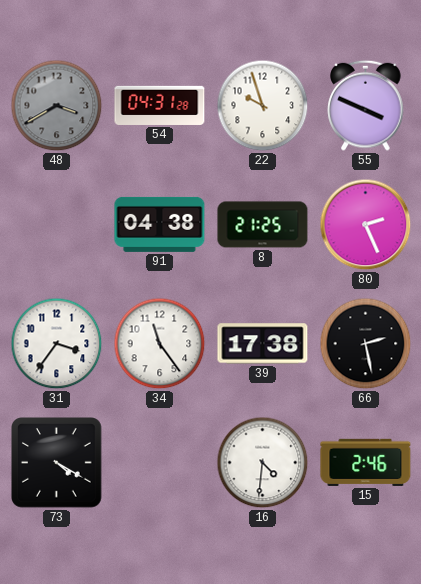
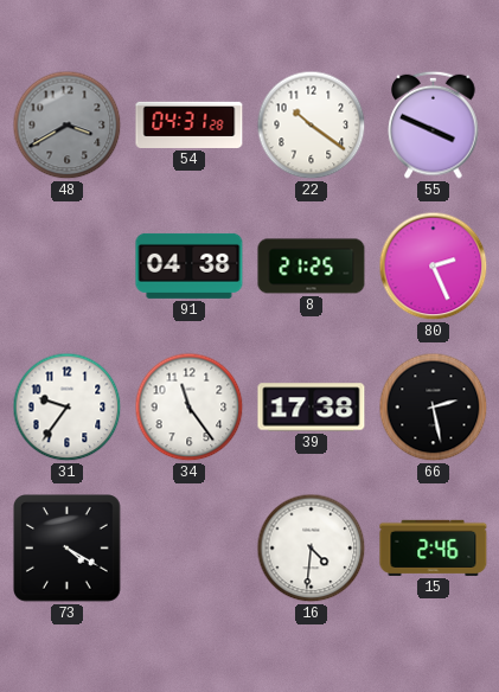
22: 9:57 -> 10:21 (312, 126)
31: 3:36 -> 9:36 (68, 408)
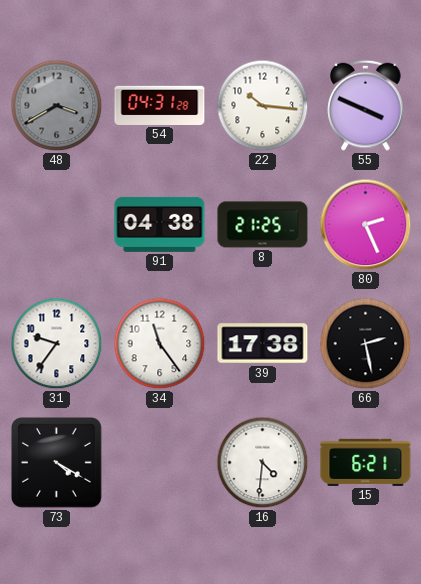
22: 10:21 -> 10:16 (263, 106)
15: 2:46 -> 6:21 (366, 462)
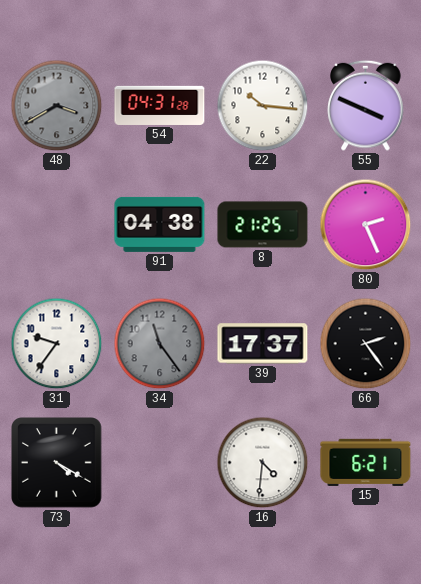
34 dial: white -> grey (160, 344)
39: 17:38 -> 17:37 (263, 344)
66: 2:28 -> 2:24 (366, 344)
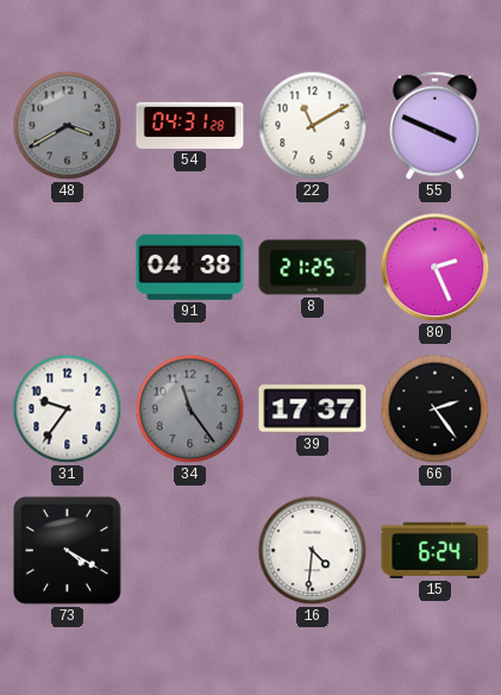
22: 10:16 -> 11:10 (313, 126)
15: 6:21 -> 6:24 (436, 550)
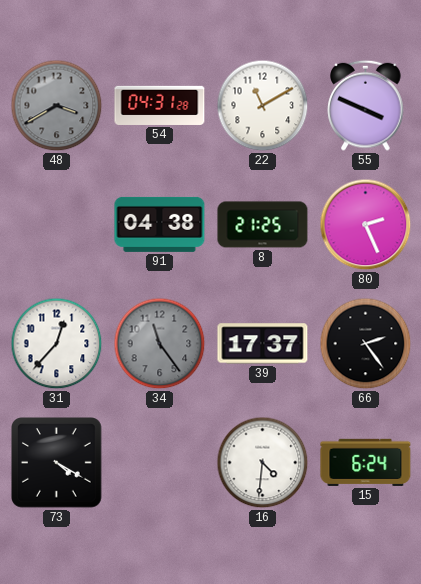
31: 9:36 -> 12:37 (57, 344)
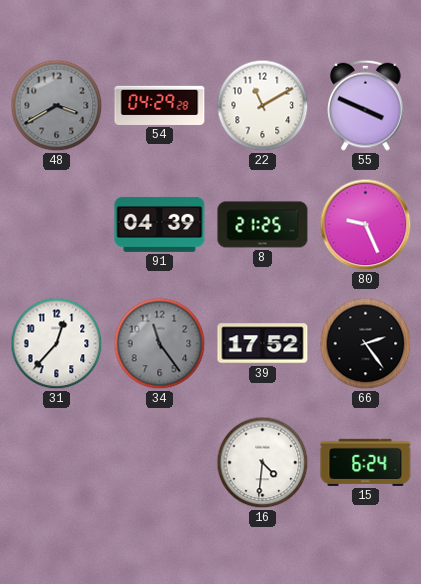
54: 04:31 -> 04:29 (160, 105)
91: 04:38 -> 04:39 (160, 224)
80: 2:26 -> 9:26 (366, 225)
39: 17:37 -> 17:52 (263, 344)
73: 4:20 -> none (57, 463)
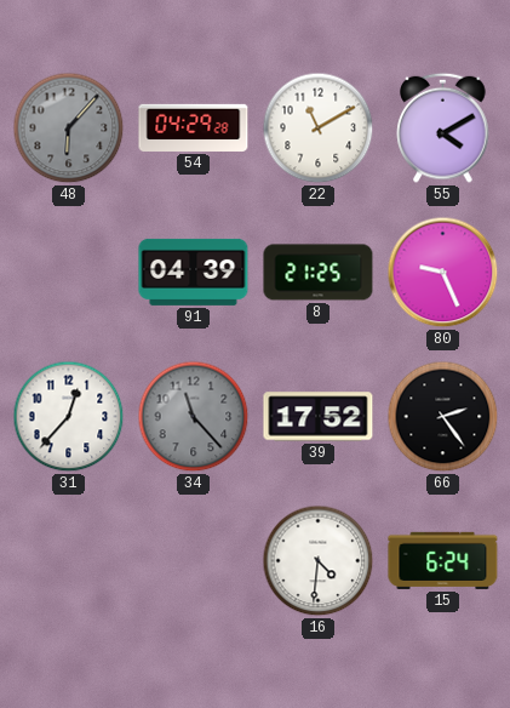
48: 3:40 -> 6:07 (69, 129)
55: 3:49 -> 4:10 (443, 127)
34: 11:24 -> 11:23 (194, 417)
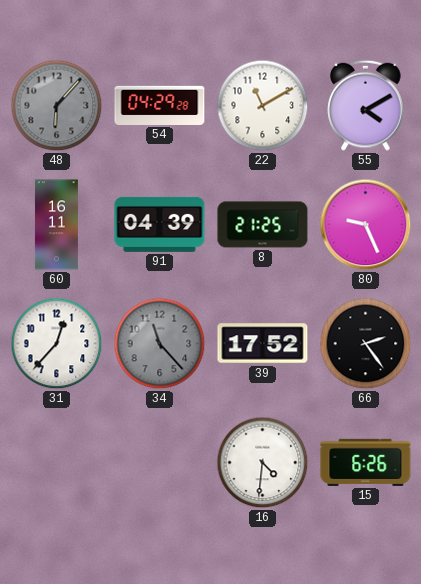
60: none -> 16:11 (56, 225)
15: 6:24 -> 6:26 (366, 462)
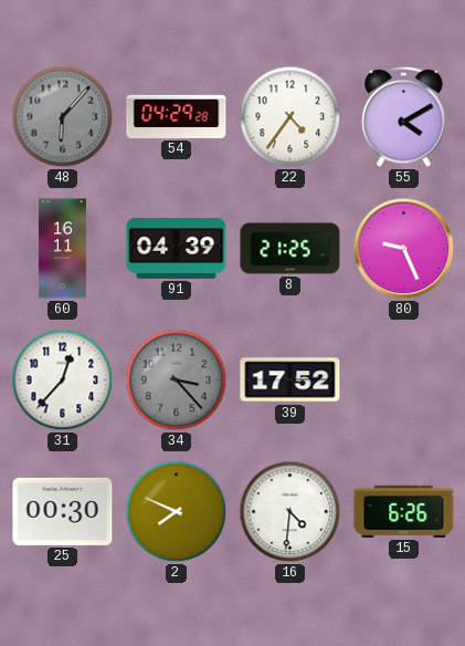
22: 11:10 -> 4:36 (290, 117)
34: 11:23 -> 3:23 (177, 381)
66: 2:24 -> none (366, 344)
25: none -> 00:30 (63, 511)
2: none -> 7:49 (177, 512)
